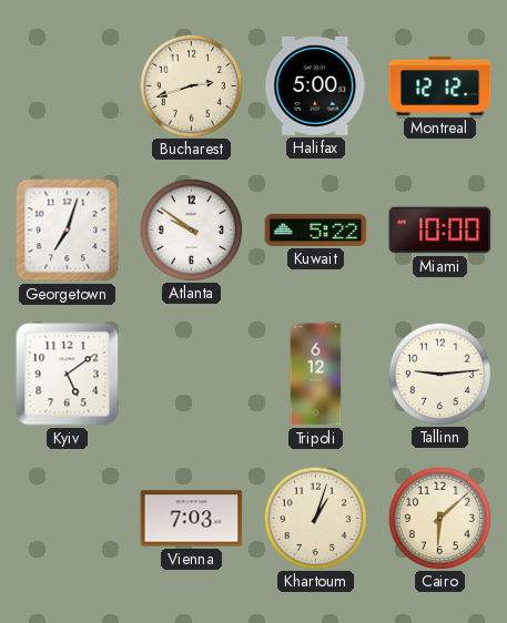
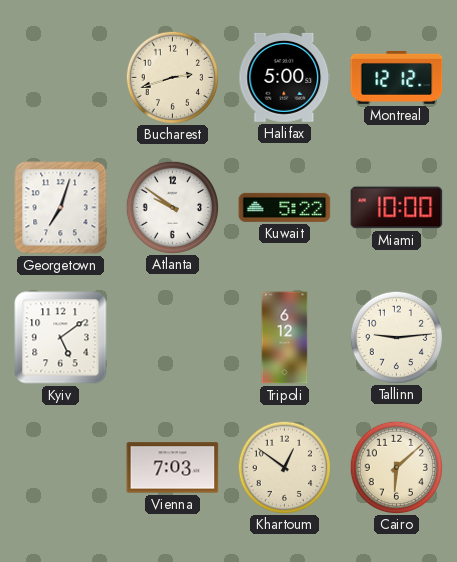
Khartoum: 1:03 -> 12:51 (284, 467)
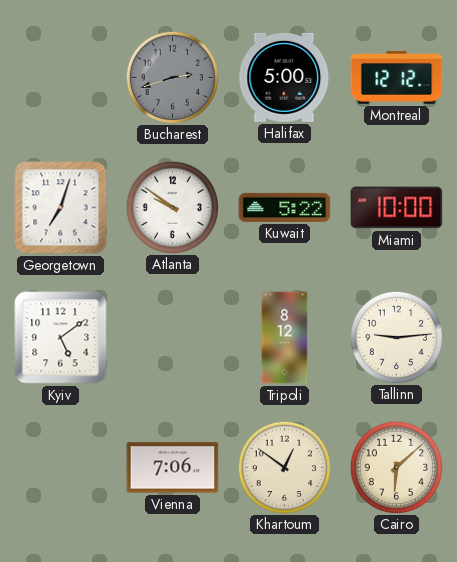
Bucharest dial: cream -> grey (172, 77)
Tripoli: 6:12 -> 8:12 (285, 338)
Vienna: 7:03 -> 7:06 (173, 468)
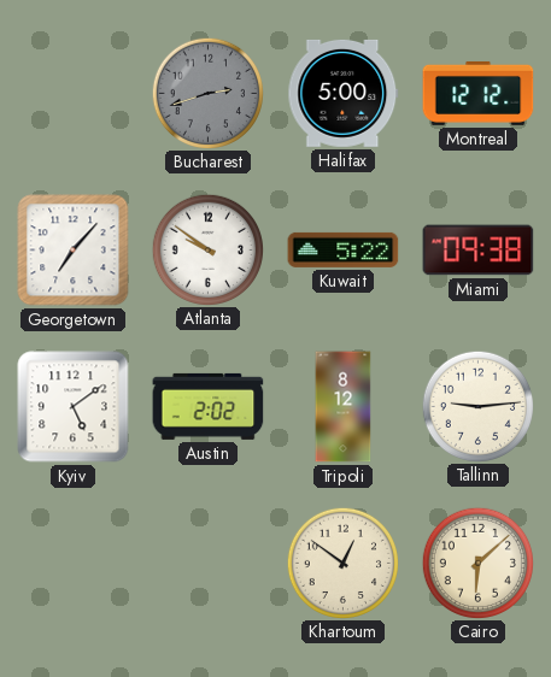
Georgetown: 7:03 -> 7:07 (74, 251)
Miami: 10:00 -> 09:38 (479, 251)
Austin: none -> 2:02 (209, 406)
Vienna: 7:06 -> none (173, 468)
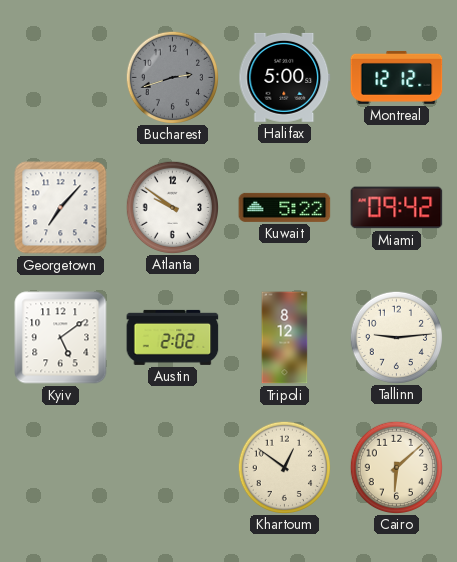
Miami: 09:38 -> 09:42 (397, 208)
